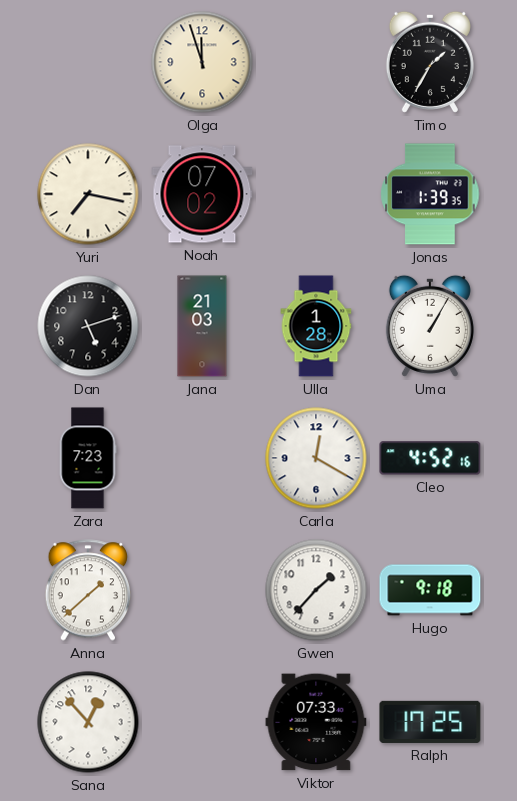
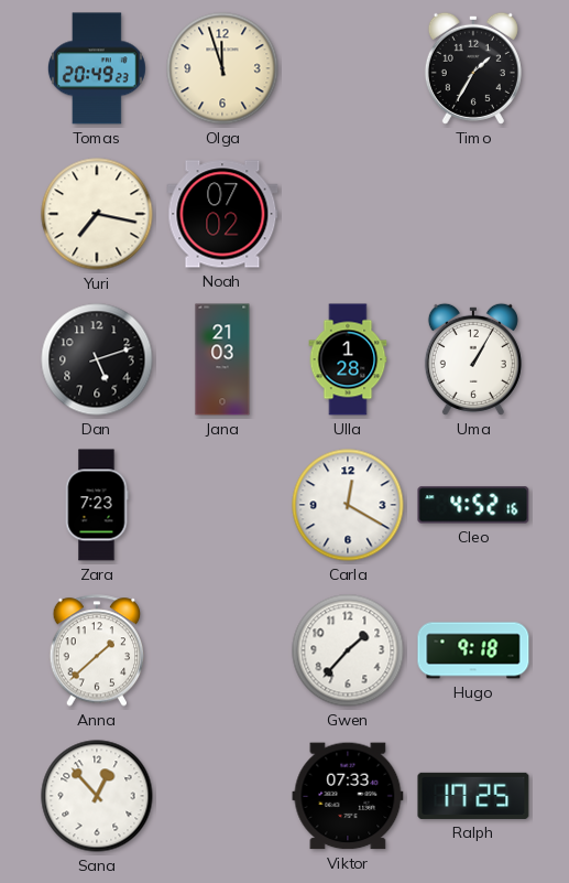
Tomas: none -> 20:49 (97, 68)
Jonas: 1:39 -> none (430, 194)
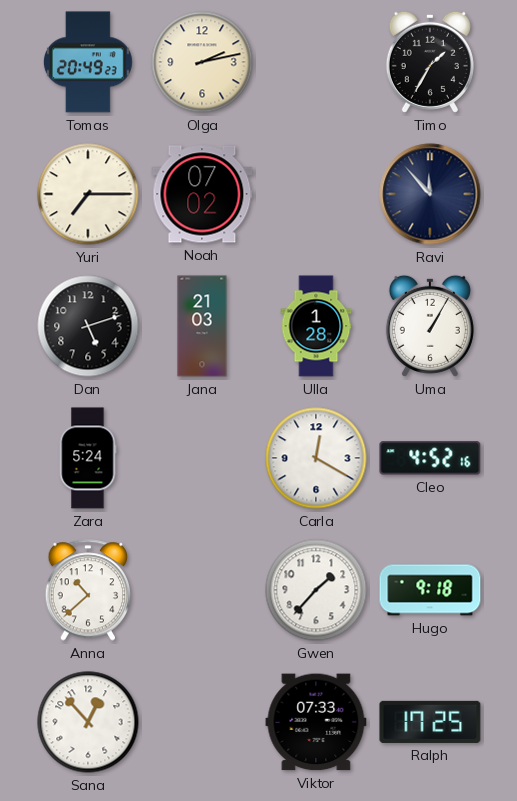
Olga: 11:57 -> 2:13 (202, 62)
Yuri: 7:17 -> 7:15 (88, 194)
Ravi: none -> 11:53 (430, 194)
Zara: 7:23 -> 5:24 (88, 458)
Anna: 1:38 -> 10:38 (88, 590)
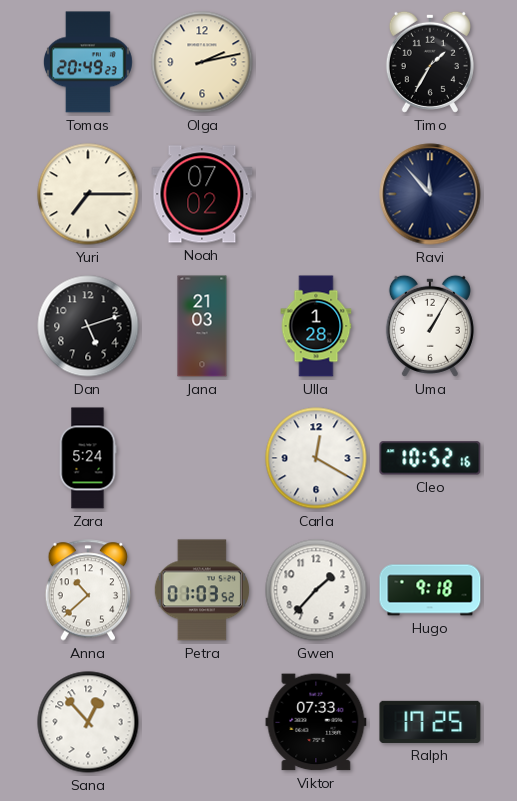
Cleo: 4:52 -> 10:52 (430, 458)
Petra: none -> 01:03 (202, 590)
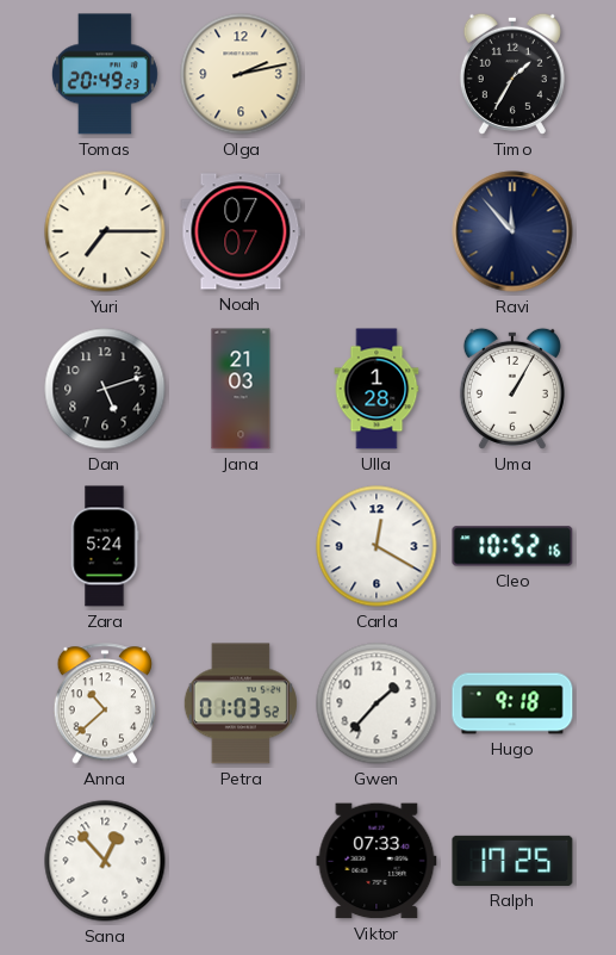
Noah: 07:02 -> 07:07 (241, 231)
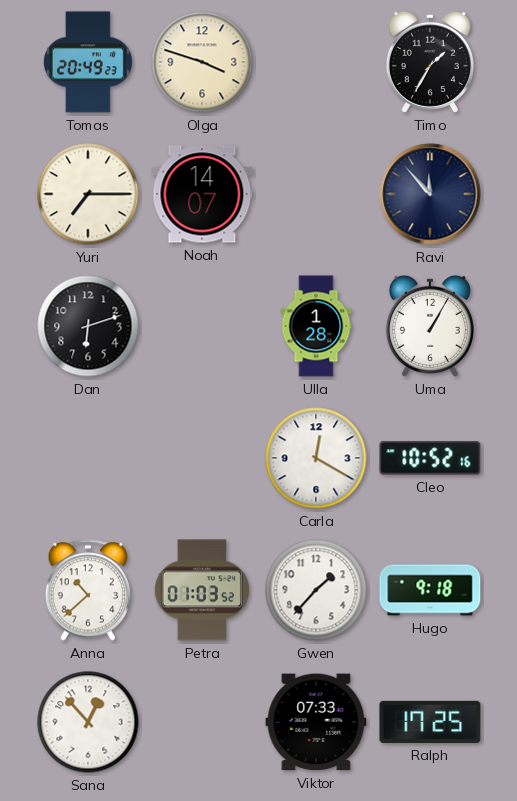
Olga: 2:13 -> 3:48 (202, 62)
Noah: 07:07 -> 14:07 (202, 194)
Dan: 5:12 -> 6:12 (88, 326)
Jana: 21:03 -> none (241, 389)
Zara: 5:24 -> none (105, 546)
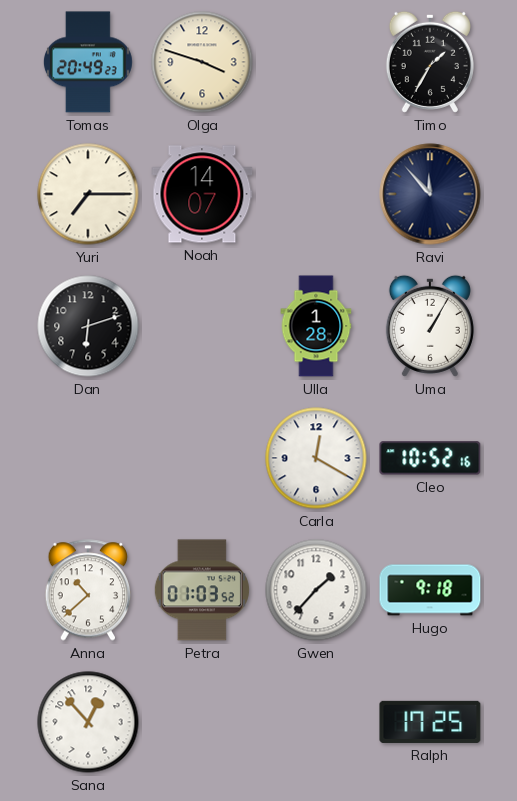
Viktor: 07:33 -> none (316, 722)
